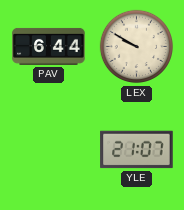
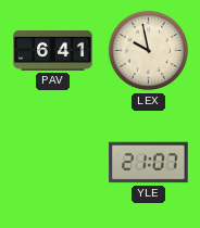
PAV: 6:44 -> 6:41 (53, 50)
LEX: 9:50 -> 9:58 (149, 51)
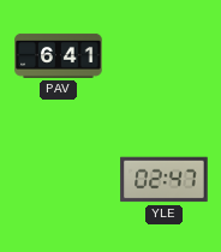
LEX: 9:58 -> none (149, 51)
YLE: 21:07 -> 02:47 (165, 180)
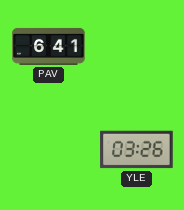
YLE: 02:47 -> 03:26 (137, 150)
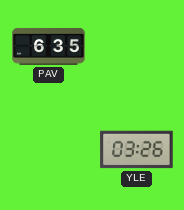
PAV: 6:41 -> 6:35 (49, 46)
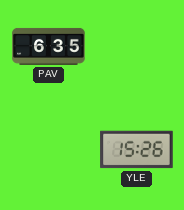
YLE: 03:26 -> 15:26 (137, 150)
